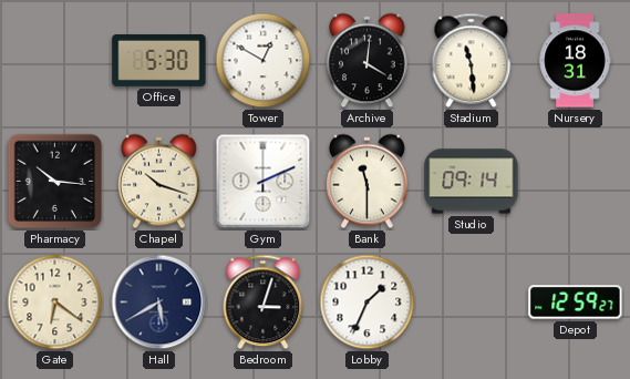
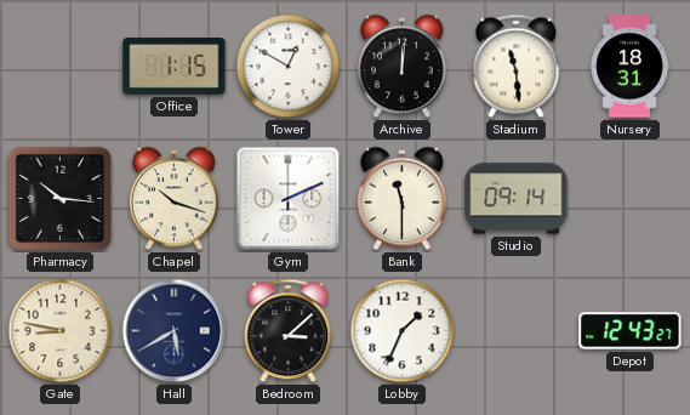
Office: 5:30 -> 1:15 (175, 66)
Archive: 4:01 -> 12:01 (403, 67)
Gate: 6:21 -> 8:47 (61, 331)
Bedroom: 3:03 -> 3:08 (289, 331)
Depot: 12:59 -> 12:43 (631, 331)
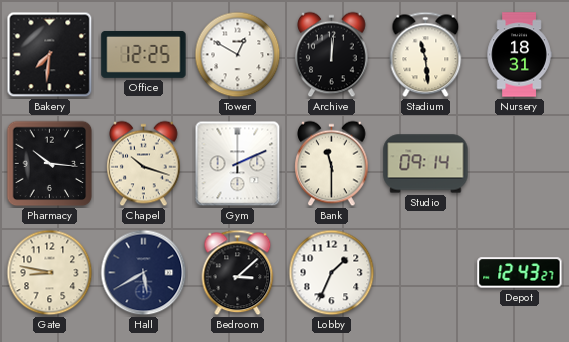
Bakery: none -> 7:31 (50, 55)
Office: 1:15 -> 12:25 (144, 54)
